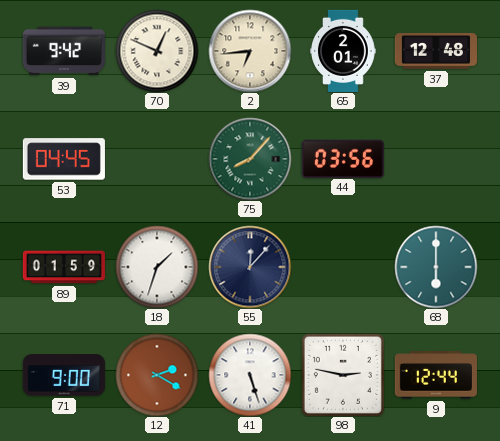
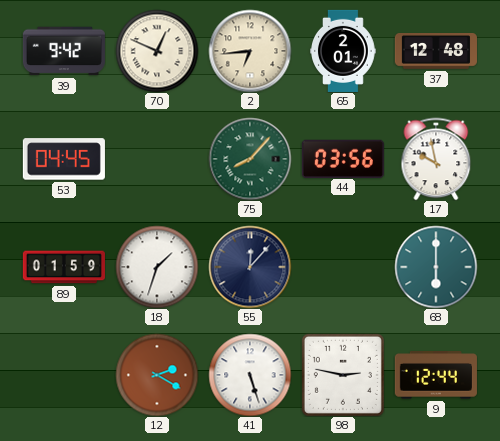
17: none -> 9:58 (436, 159)
71: 9:00 -> none (64, 375)
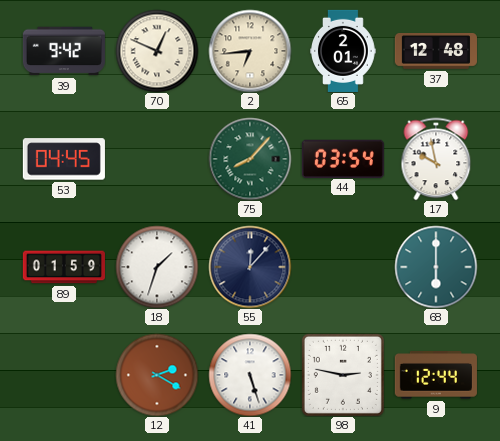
44: 03:56 -> 03:54 (343, 158)
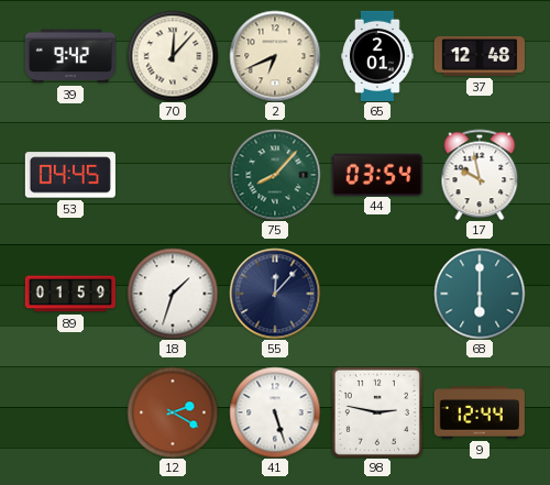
70: 12:49 -> 12:07 (173, 56)
2: 6:44 -> 6:41 (275, 56)
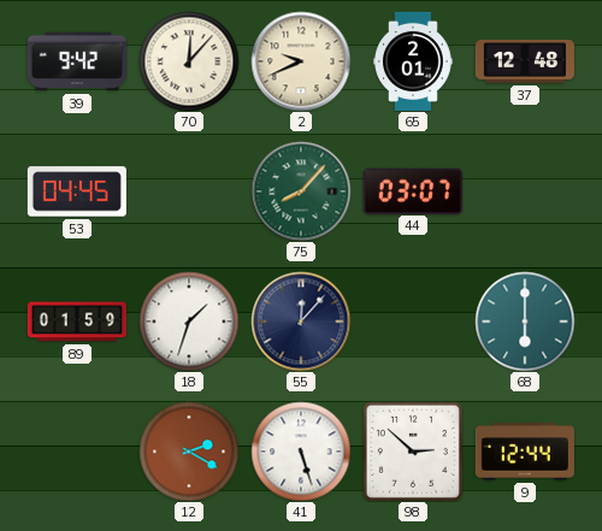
2: 6:41 -> 9:41 (301, 61)
44: 03:54 -> 03:07 (413, 190)
17: 9:58 -> none (480, 175)
98: 2:47 -> 2:52 (413, 452)
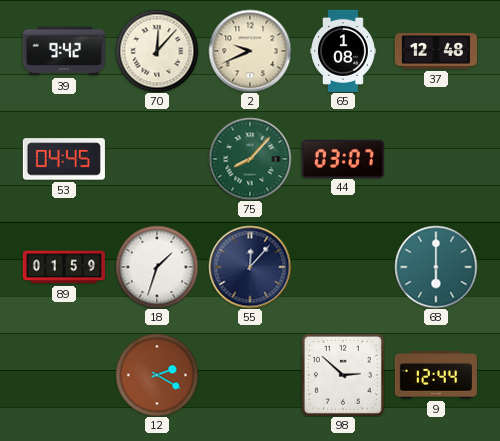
65: 2:01 -> 1:08 (344, 51)
41: 5:27 -> none (301, 452)
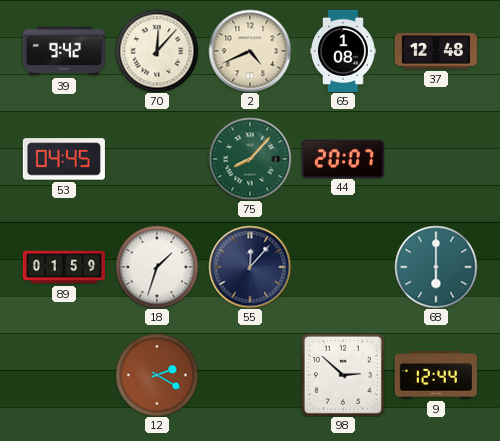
2: 9:41 -> 4:41 (250, 51)
44: 03:07 -> 20:07 (343, 158)
